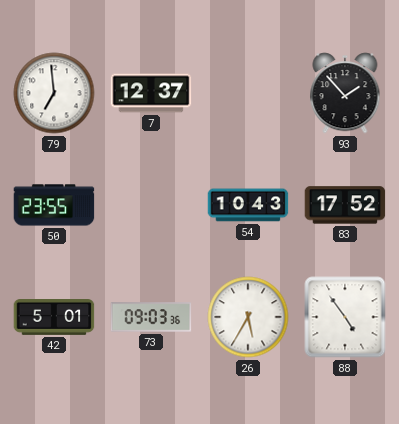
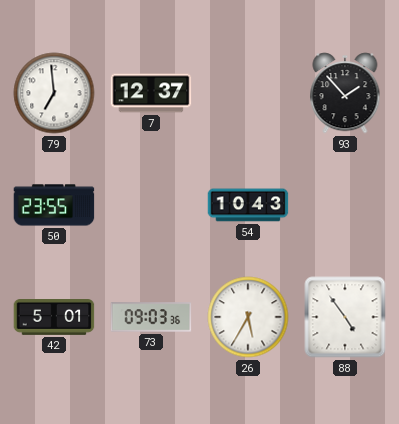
83: 17:52 -> none (345, 205)
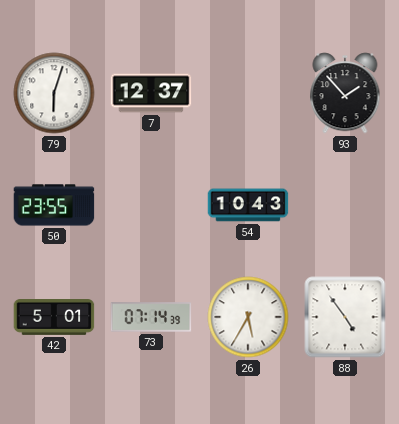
79: 6:59 -> 6:03 (54, 93)
73: 09:03 -> 07:14 (151, 317)
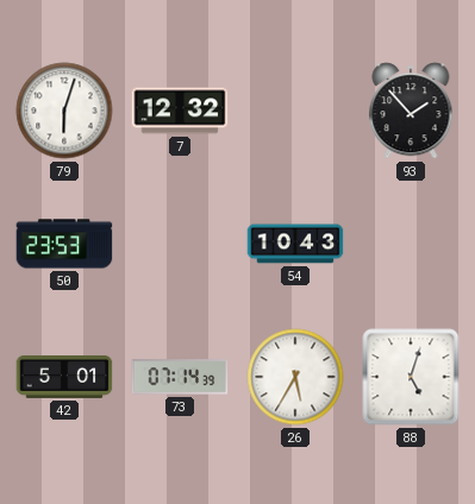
7: 12:37 -> 12:32 (180, 111)
50: 23:55 -> 23:53 (64, 244)
88: 4:54 -> 5:03 (411, 377)
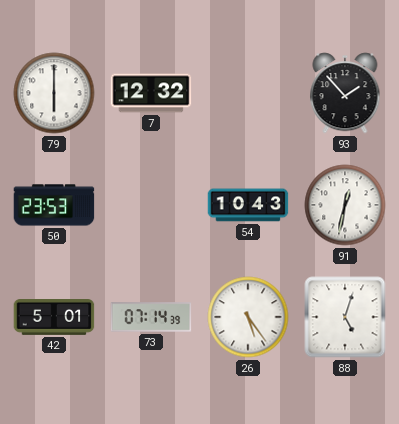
79: 6:03 -> 6:00 (54, 93)
91: none -> 12:32 (345, 205)
26: 5:35 -> 5:24 (248, 317)
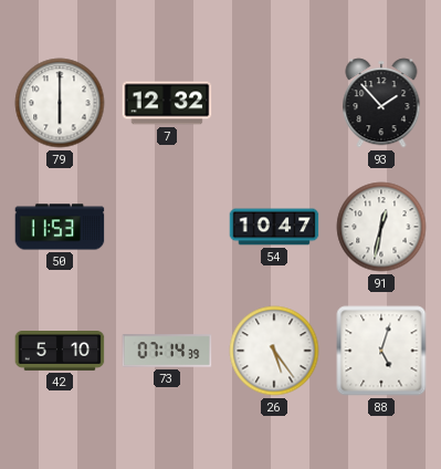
50: 23:53 -> 11:53 (60, 227)
54: 10:43 -> 10:47 (274, 227)
42: 5:01 -> 5:10 (60, 352)
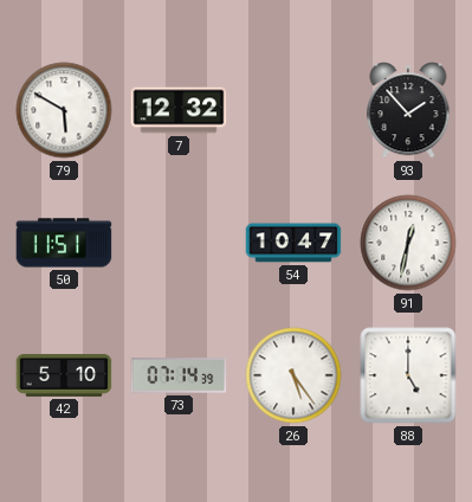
79: 6:00 -> 5:50 (64, 110)
50: 11:53 -> 11:51 (64, 243)
88: 5:03 -> 5:00 (408, 375)
